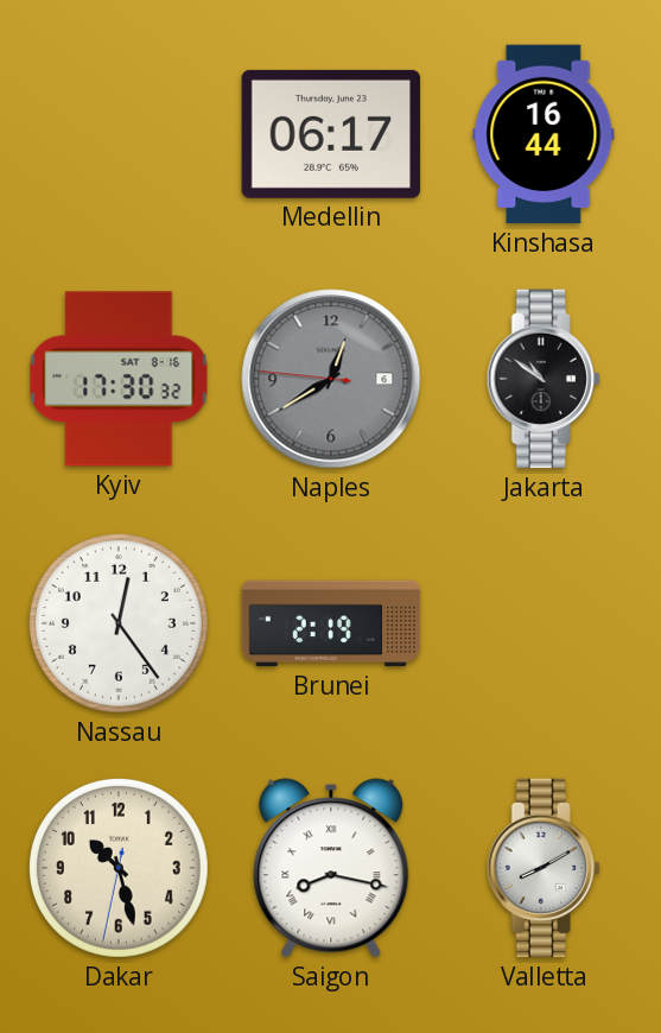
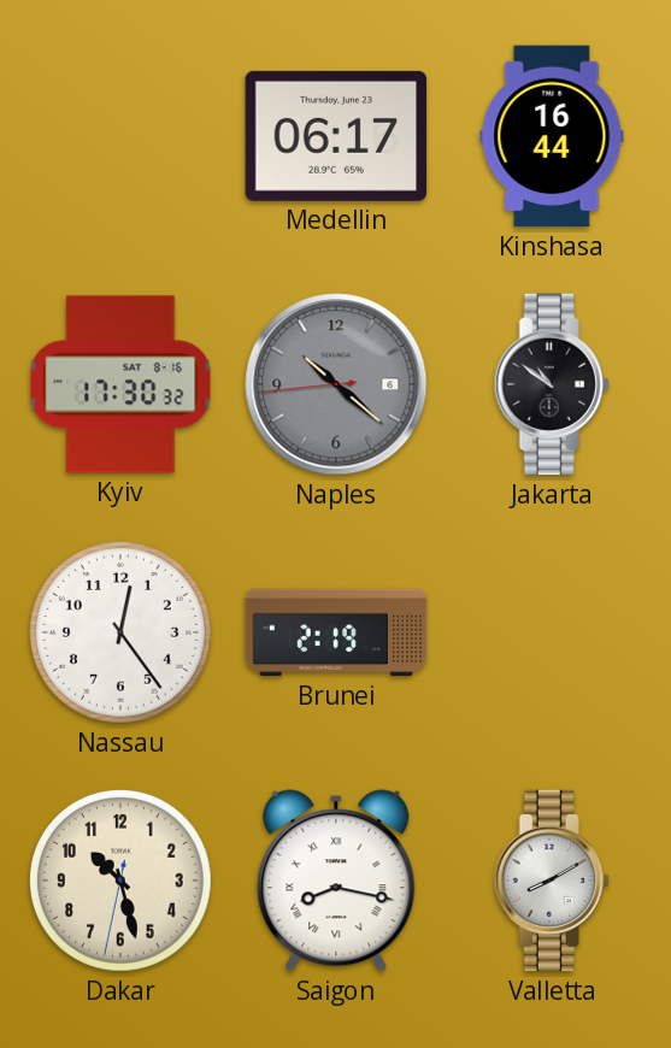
Naples: 12:39 -> 10:21 (336, 384)
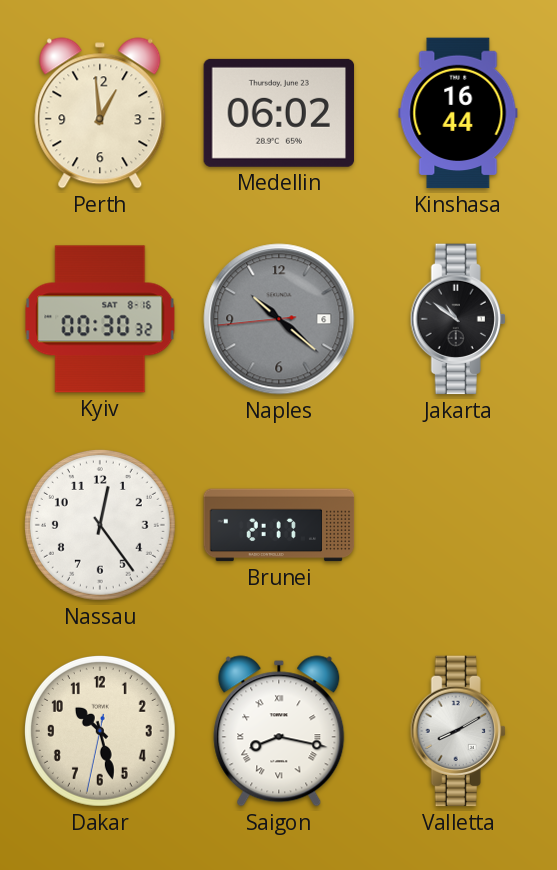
Perth: none -> 12:59 (100, 113)
Medellin: 06:17 -> 06:02 (279, 113)
Kyiv: 17:30 -> 00:30 (100, 319)
Brunei: 2:19 -> 2:17 (279, 525)
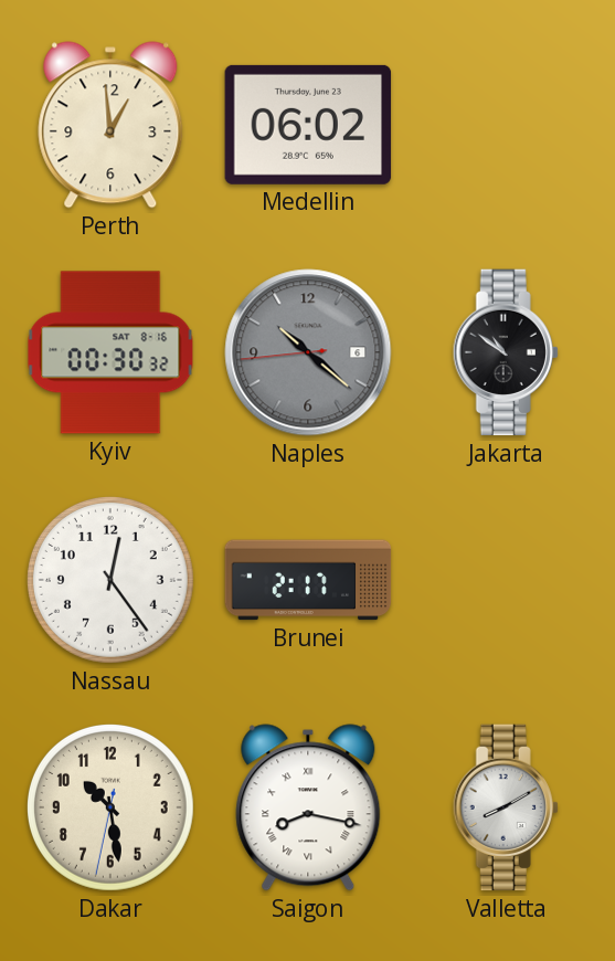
Kinshasa: 16:44 -> none (458, 113)
Dakar: 10:27 -> 10:28 (110, 807)
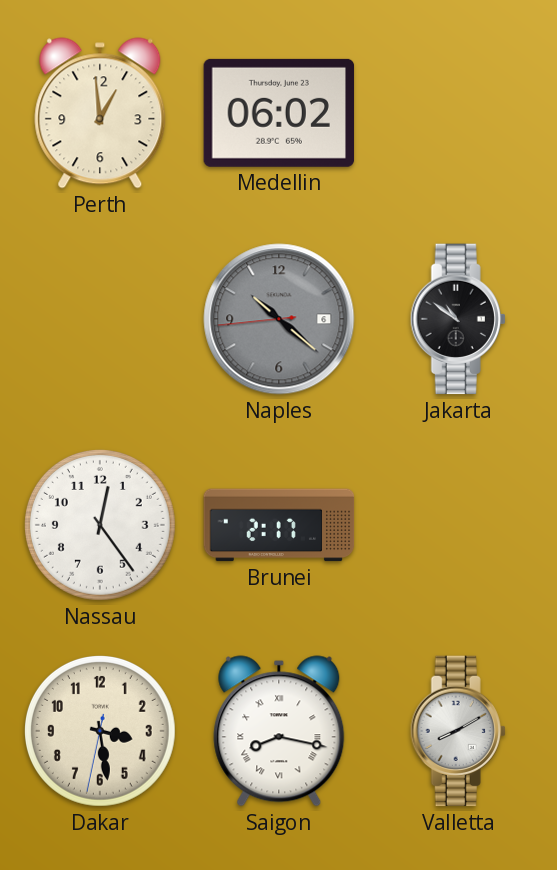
Kyiv: 00:30 -> none (110, 352)
Dakar: 10:28 -> 3:28 (100, 731)
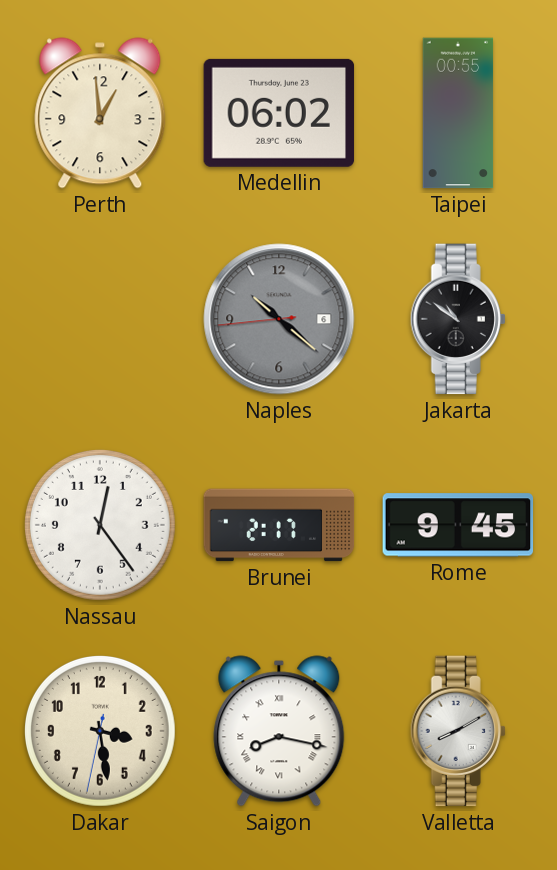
Taipei: none -> 00:55 (458, 113)
Rome: none -> 9:45 (458, 525)
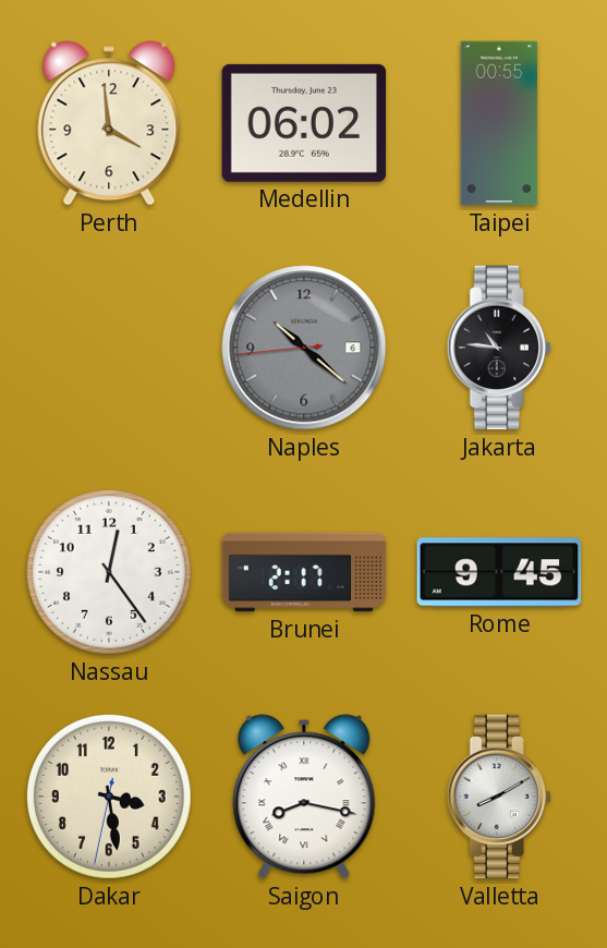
Perth: 12:59 -> 3:59 (109, 123)
Jakarta: 10:51 -> 10:46 (499, 348)
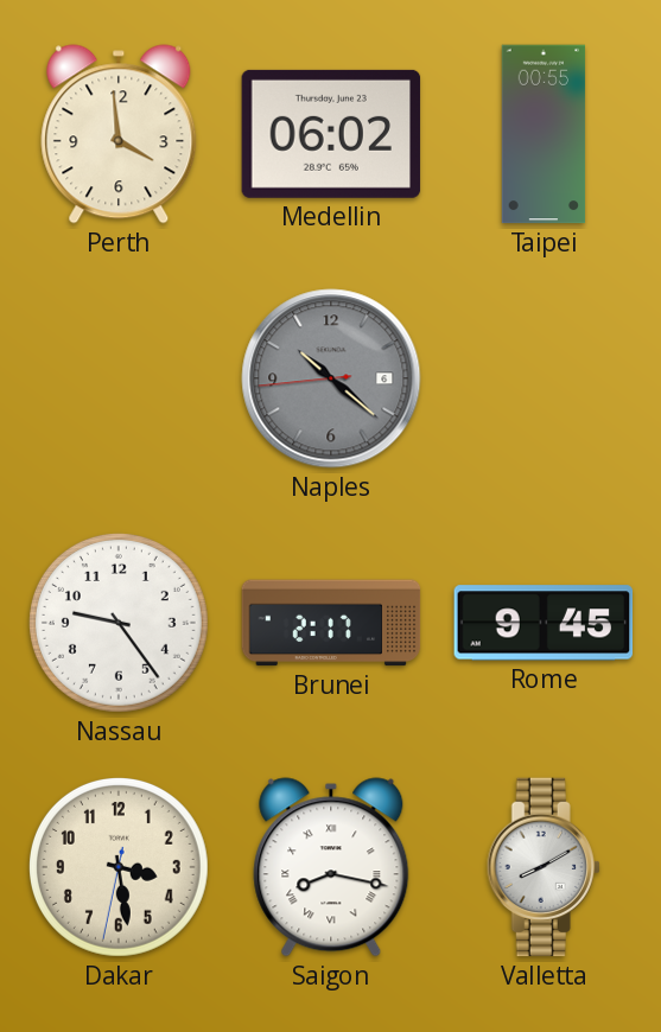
Jakarta: 10:46 -> none (499, 348)
Nassau: 12:24 -> 9:24 (119, 623)
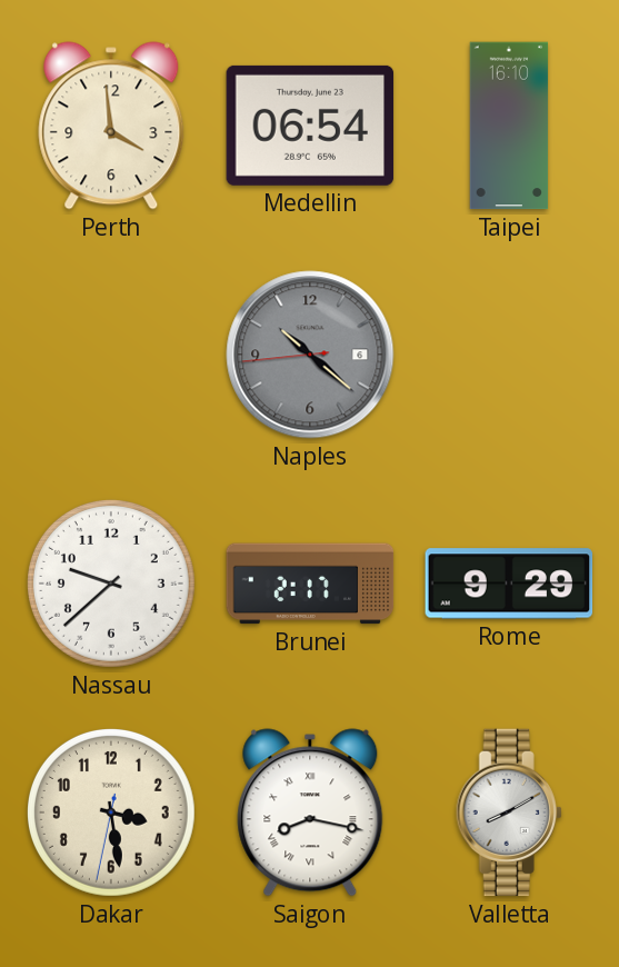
Medellin: 06:02 -> 06:54 (310, 126)
Taipei: 00:55 -> 16:10 (509, 126)
Nassau: 9:24 -> 9:38 (111, 584)
Rome: 9:45 -> 9:29 (509, 584)
